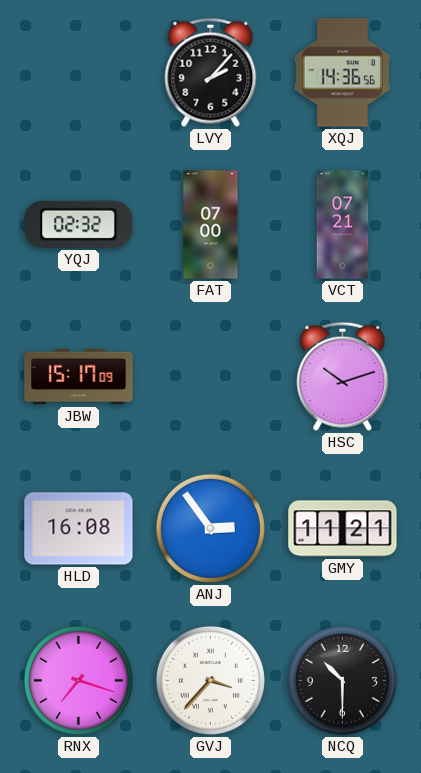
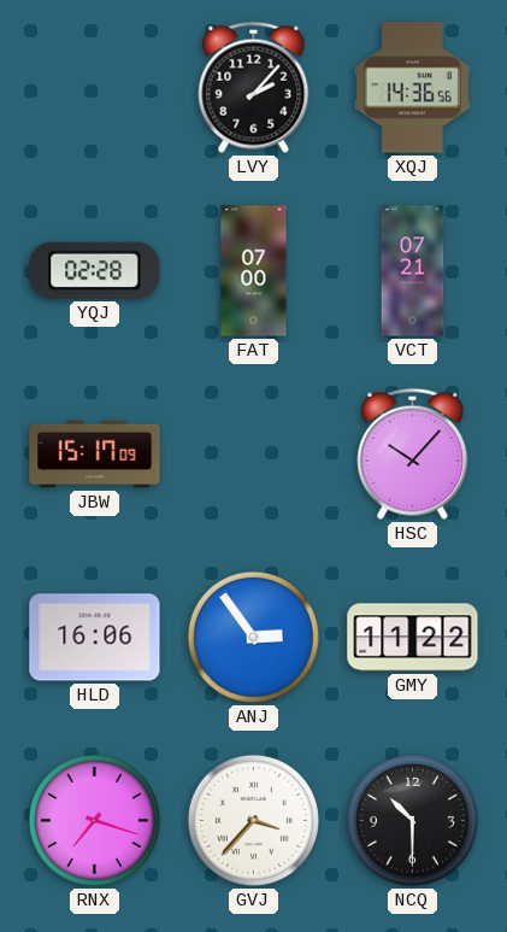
YQJ: 02:32 -> 02:28 (95, 270)
HSC: 10:12 -> 10:07 (413, 453)
HLD: 16:08 -> 16:06 (95, 638)
GMY: 11:21 -> 11:22 (413, 638)
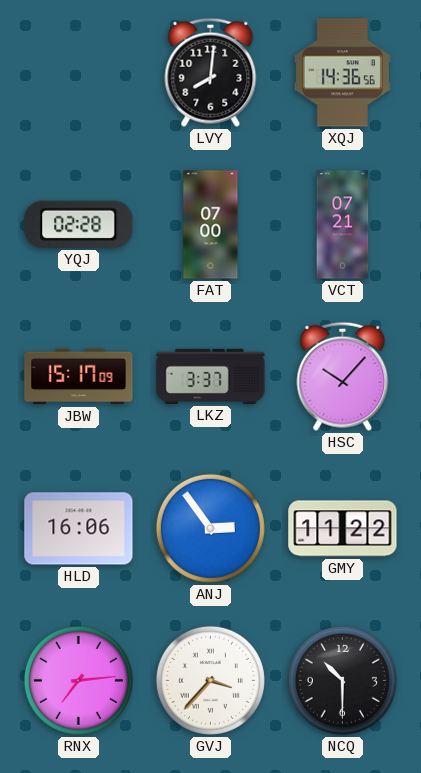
LVY: 2:07 -> 8:01 (211, 72)
LKZ: none -> 3:37 (211, 376)
RNX: 7:18 -> 7:14 (78, 680)
